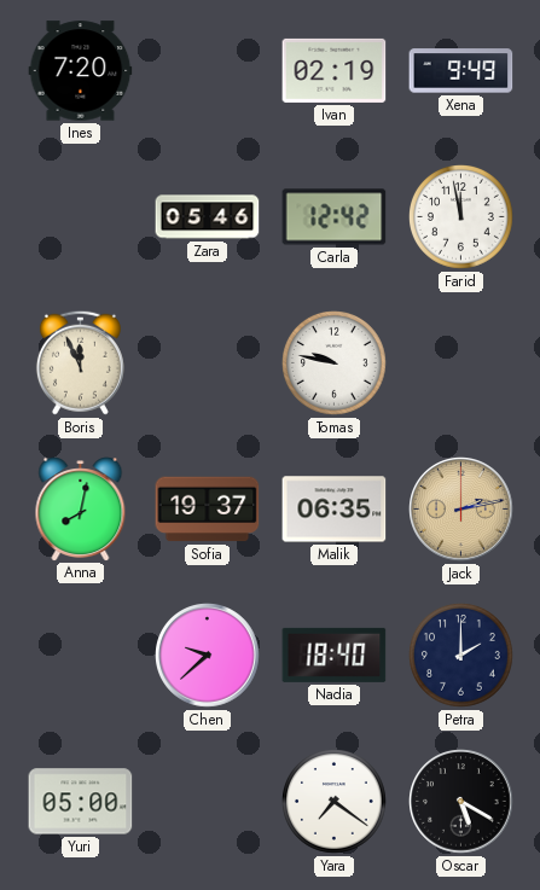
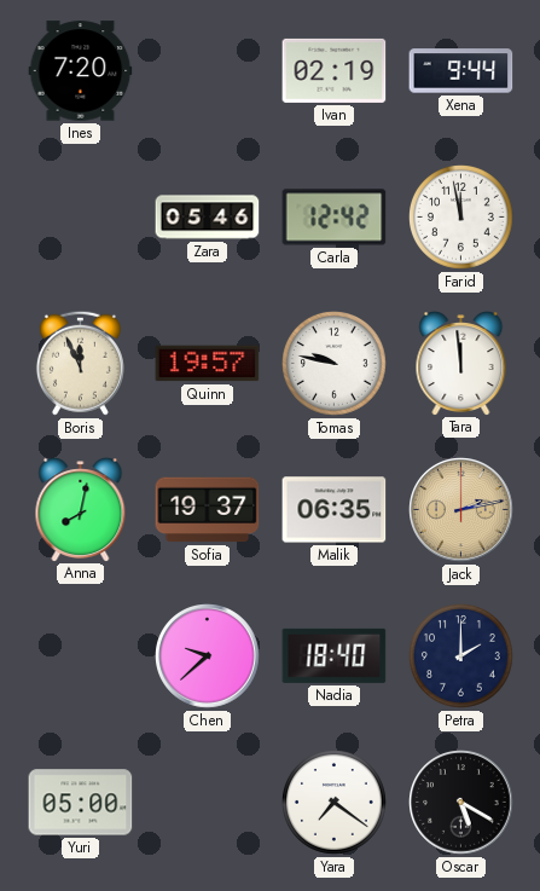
Xena: 9:49 -> 9:44 (461, 71)
Quinn: none -> 19:57 (208, 364)
Tara: none -> 11:59 (461, 364)
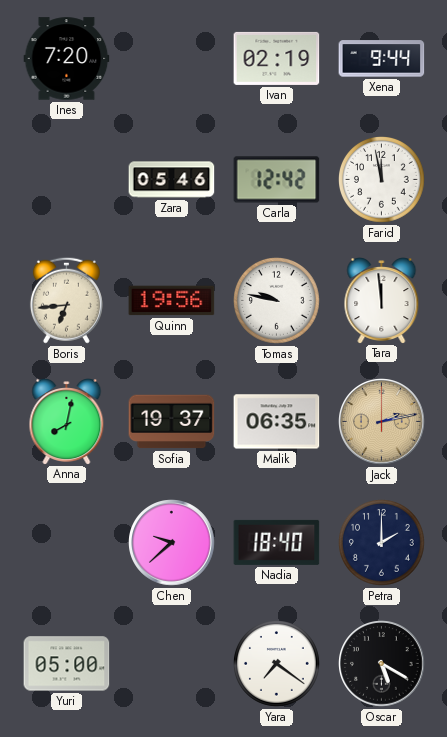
Boris: 11:56 -> 6:44 (66, 300)
Quinn: 19:57 -> 19:56 (172, 301)
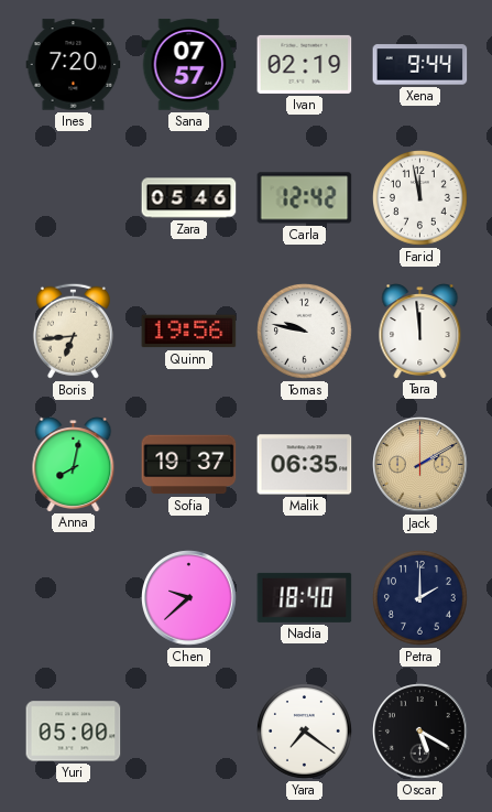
Sana: none -> 07:57 (189, 65)
Jack: 2:13 -> 2:10 (420, 465)
